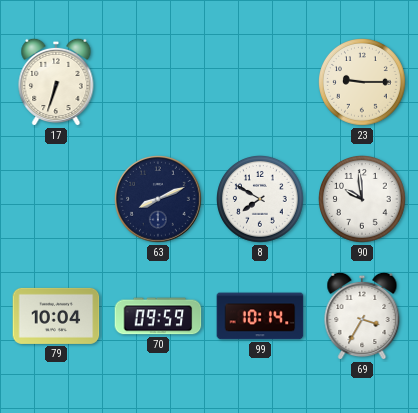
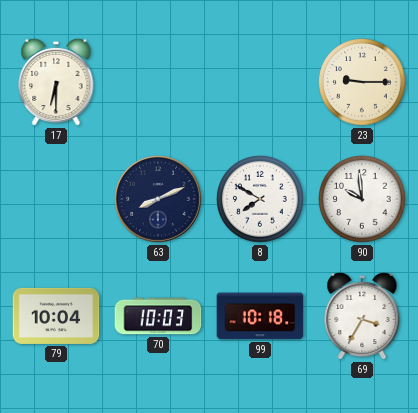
17: 6:33 -> 6:30 (56, 82)
70: 09:59 -> 10:03 (158, 316)
99: 10:14 -> 10:18 (260, 316)
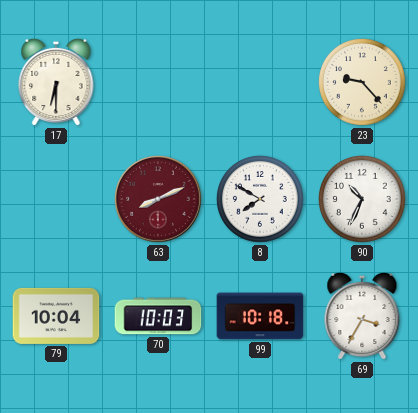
23: 9:15 -> 9:23 (363, 83)
63 dial: navy -> burgundy (158, 199)
90: 9:59 -> 10:34 (363, 200)
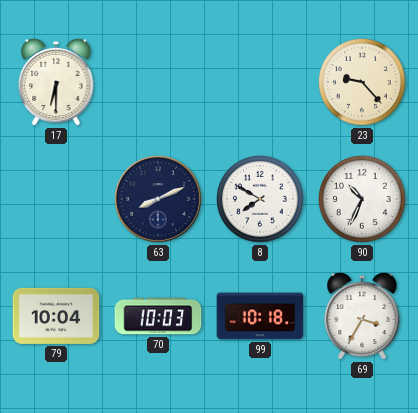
63 dial: burgundy -> navy (158, 199)
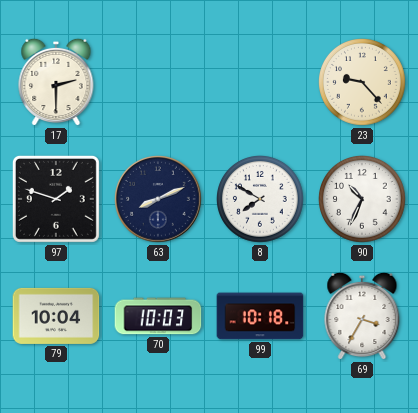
17: 6:30 -> 2:30 (56, 82)
97: none -> 1:48 (56, 199)
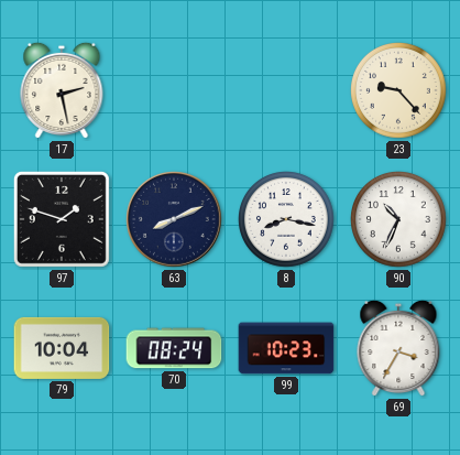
17: 2:30 -> 2:28 (62, 90)
8: 7:50 -> 8:17 (287, 220)
70: 10:03 -> 08:24 (174, 348)
99: 10:18 -> 10:23 (286, 348)
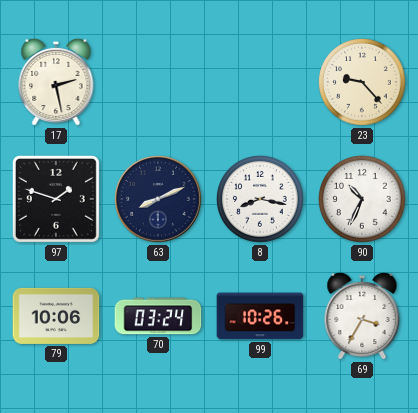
79: 10:04 -> 10:06 (56, 316)
70: 08:24 -> 03:24 (158, 316)
99: 10:23 -> 10:26 (260, 316)
